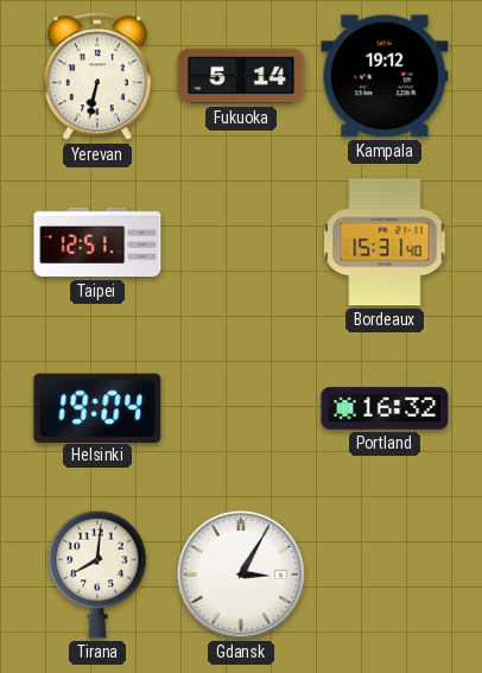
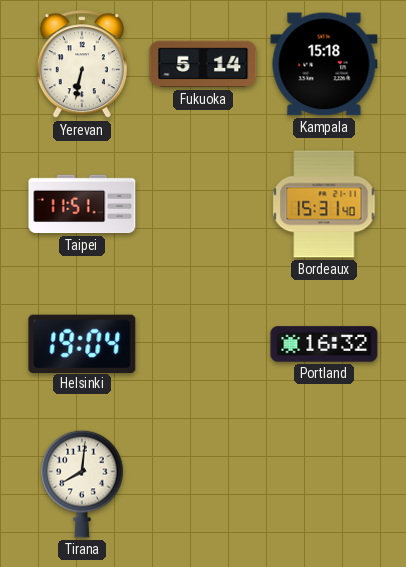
Kampala: 19:12 -> 15:18 (324, 64)
Taipei: 12:51 -> 11:51 (82, 204)
Gdansk: 3:05 -> none (241, 574)
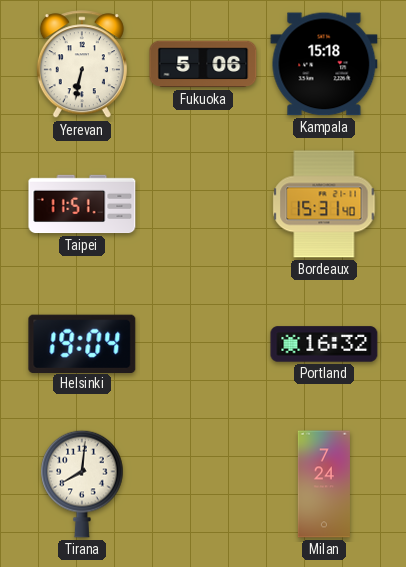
Fukuoka: 5:14 -> 5:06 (203, 64)
Milan: none -> 7:24 (324, 484)
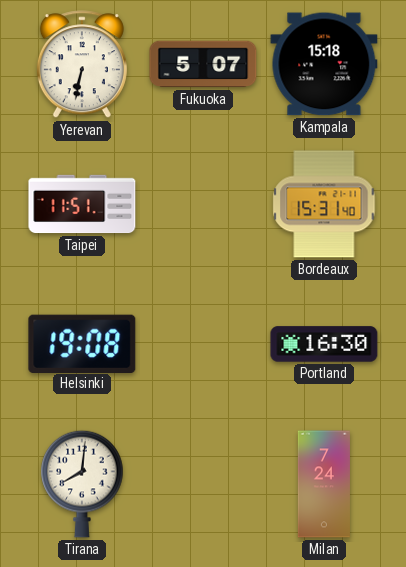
Fukuoka: 5:06 -> 5:07 (203, 64)
Helsinki: 19:04 -> 19:08 (82, 343)
Portland: 16:32 -> 16:30 (324, 344)
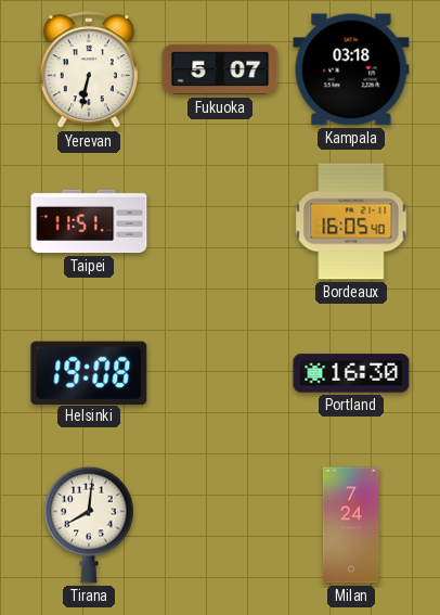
Kampala: 15:18 -> 03:18 (351, 69)
Bordeaux: 15:31 -> 16:05 (351, 221)
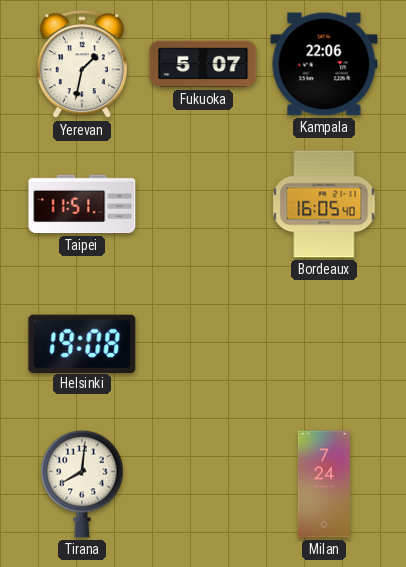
Yerevan: 6:32 -> 1:32 (82, 65)
Kampala: 03:18 -> 22:06 (324, 64)
Portland: 16:30 -> none (351, 373)
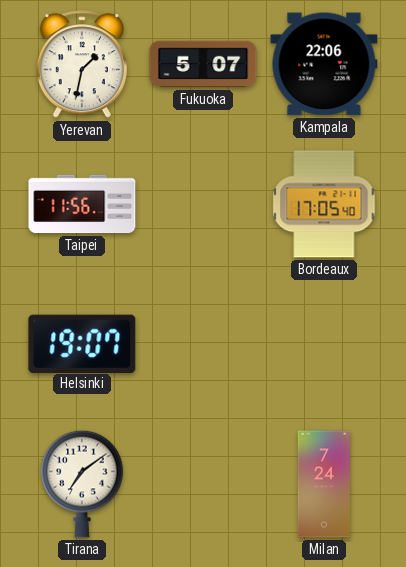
Taipei: 11:51 -> 11:56 (82, 204)
Bordeaux: 16:05 -> 17:05 (324, 204)
Helsinki: 19:08 -> 19:07 (82, 343)
Tirana: 8:01 -> 7:09 (82, 484)
